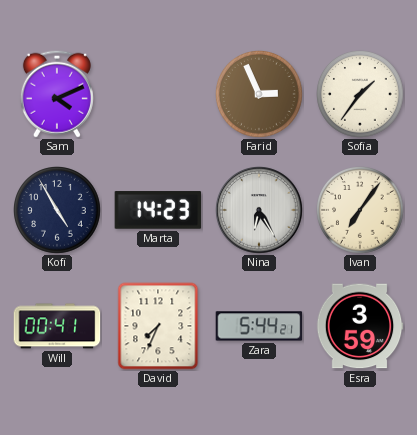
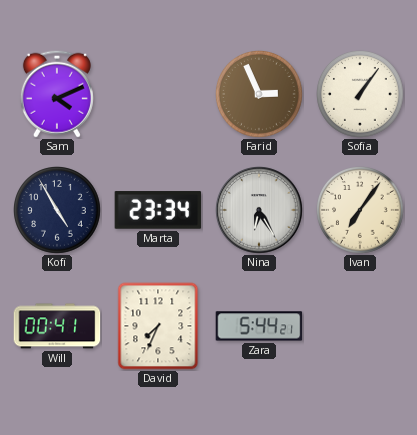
Sofia: 1:36 -> 1:06 (361, 95)
Marta: 14:23 -> 23:34 (158, 210)
Esra: 3:59 -> none (360, 326)
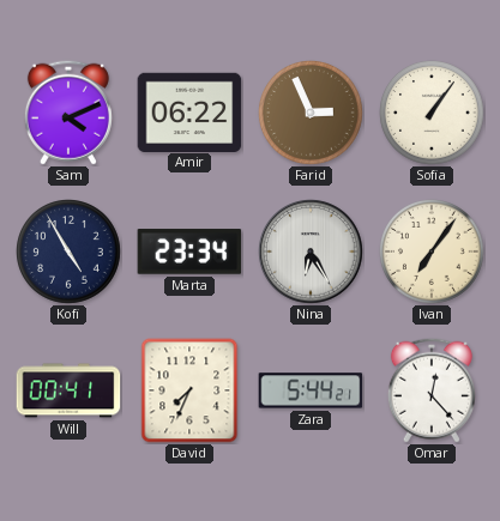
Amir: none -> 06:22 (189, 111)
Omar: none -> 12:23 (432, 390)
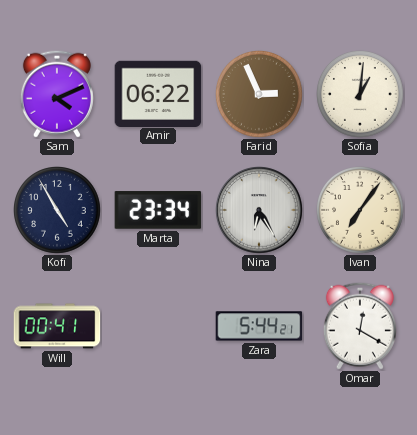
Sofia: 1:06 -> 1:01 (361, 95)
David: 7:34 -> none (189, 390)
Omar: 12:23 -> 12:20 (360, 326)
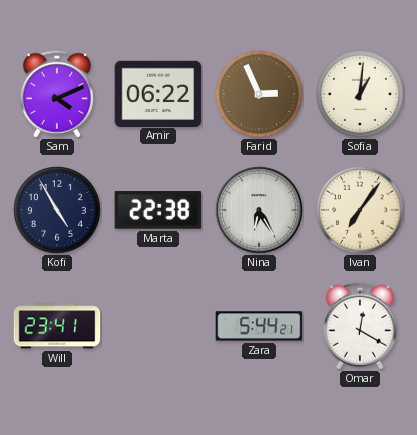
Marta: 23:34 -> 22:38 (158, 210)
Will: 00:41 -> 23:41 (57, 326)
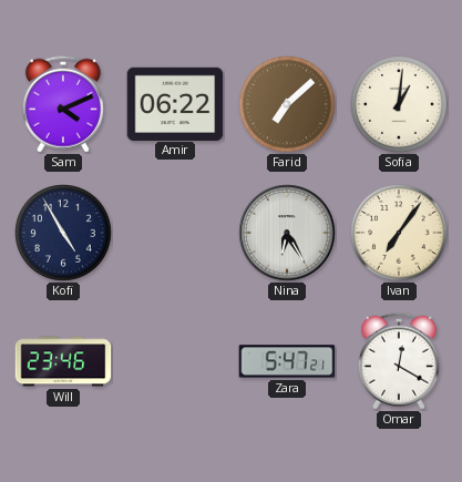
Farid: 2:56 -> 7:08 (288, 105)
Marta: 22:38 -> none (158, 210)
Will: 23:41 -> 23:46 (63, 361)
Zara: 5:44 -> 5:47 (287, 361)
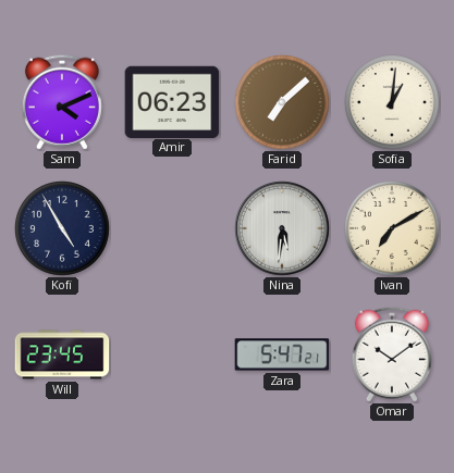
Amir: 06:22 -> 06:23 (172, 101)
Nina: 6:25 -> 5:31 (282, 228)
Ivan: 7:06 -> 7:10 (393, 229)
Will: 23:46 -> 23:45 (62, 354)
Omar: 12:20 -> 10:09 (392, 354)
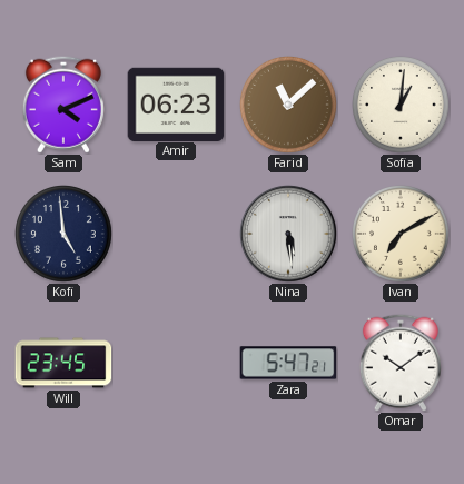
Farid: 7:08 -> 11:08 (289, 106)
Kofi: 4:55 -> 4:59 (65, 235)
Nina: 5:31 -> 5:29 (288, 234)
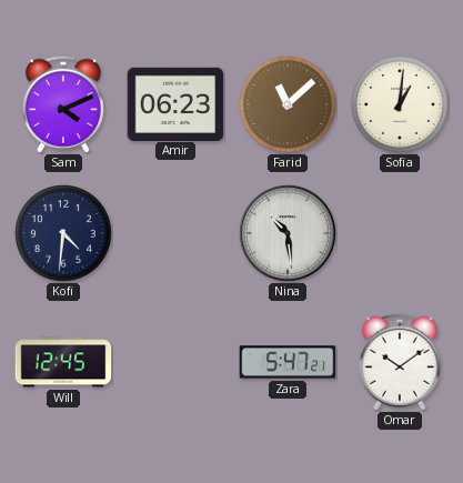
Kofi: 4:59 -> 4:31 (64, 234)
Nina: 5:29 -> 10:29 (288, 233)
Ivan: 7:10 -> none (402, 235)
Will: 23:45 -> 12:45 (63, 362)
